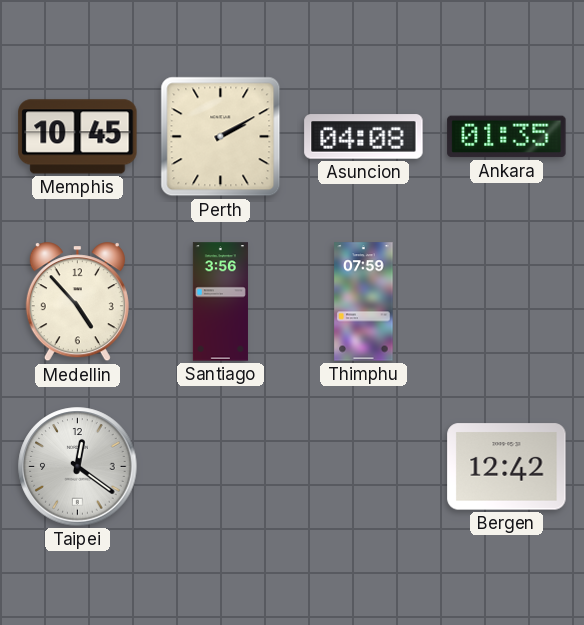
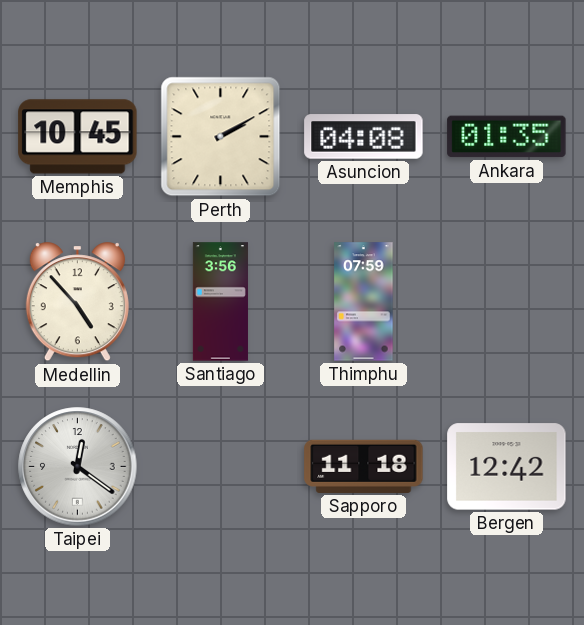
Sapporo: none -> 11:18 (364, 466)
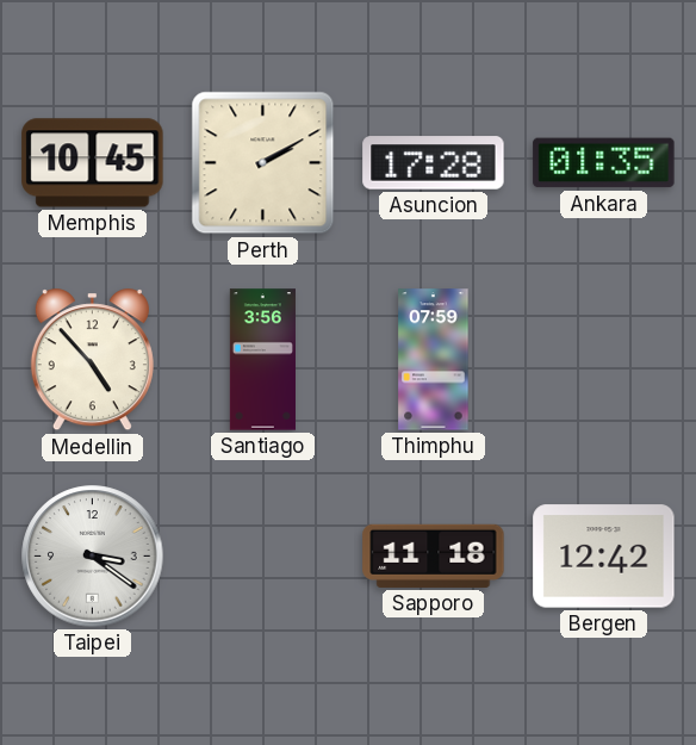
Asuncion: 04:08 -> 17:28 (434, 163)
Taipei: 12:21 -> 3:21 (93, 557)
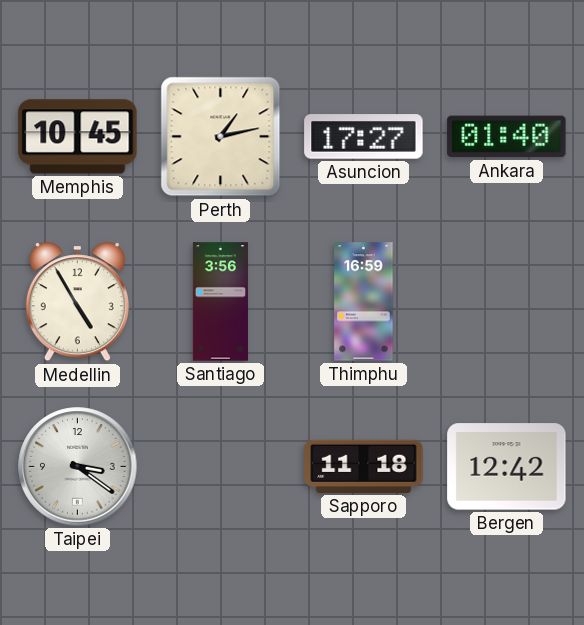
Perth: 2:10 -> 1:13 (221, 137)
Asuncion: 17:28 -> 17:27 (364, 137)
Ankara: 01:35 -> 01:40 (507, 137)
Medellin: 4:53 -> 4:55 (77, 302)
Thimphu: 07:59 -> 16:59 (364, 302)
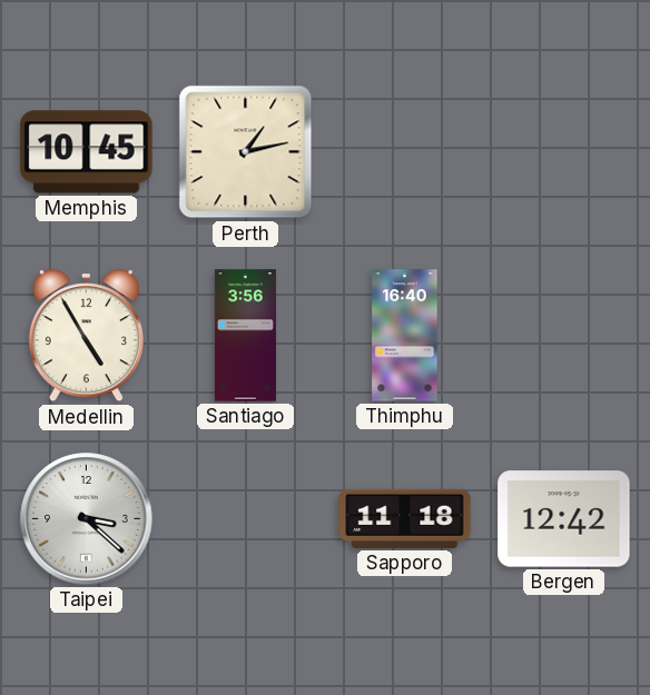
Asuncion: 17:27 -> none (364, 137)
Ankara: 01:40 -> none (507, 137)
Thimphu: 16:59 -> 16:40 (405, 336)
Taipei: 3:21 -> 3:22 (87, 519)
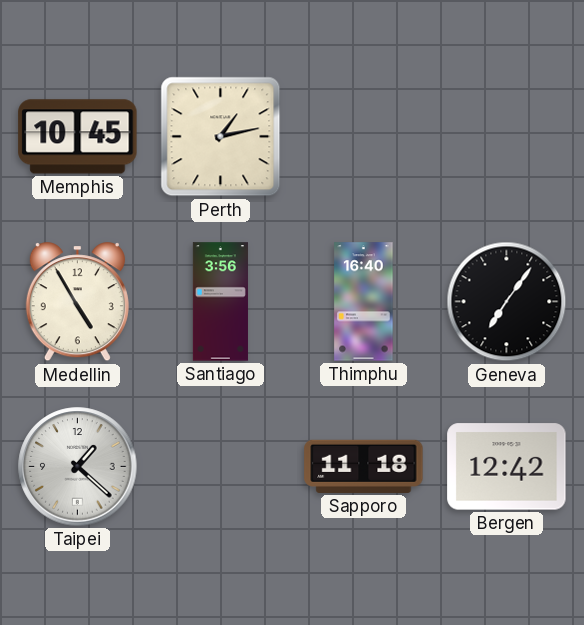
Geneva: none -> 7:06 (507, 302)
Taipei: 3:22 -> 1:22 (78, 467)
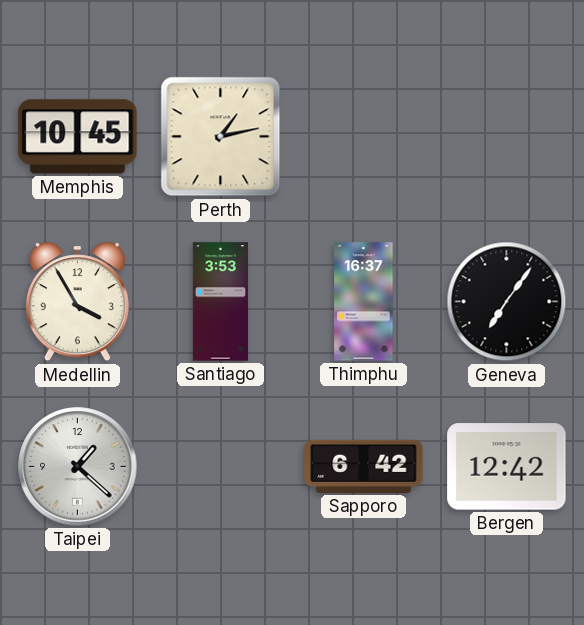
Medellin: 4:55 -> 3:55 (77, 302)
Santiago: 3:56 -> 3:53 (220, 302)
Thimphu: 16:40 -> 16:37 (364, 302)
Sapporo: 11:18 -> 6:42 (364, 466)
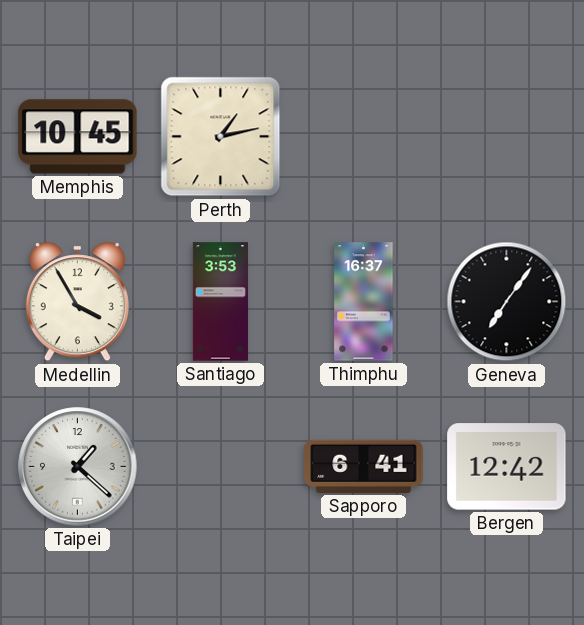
Sapporo: 6:42 -> 6:41 (364, 466)
